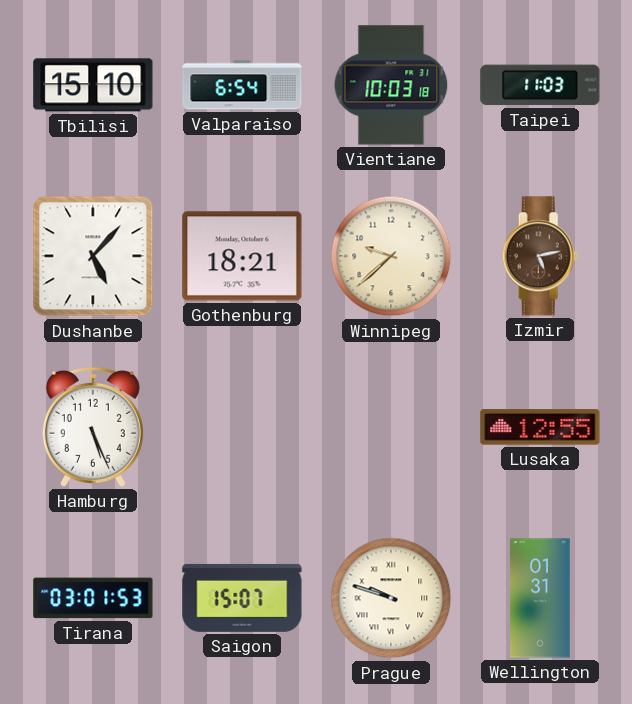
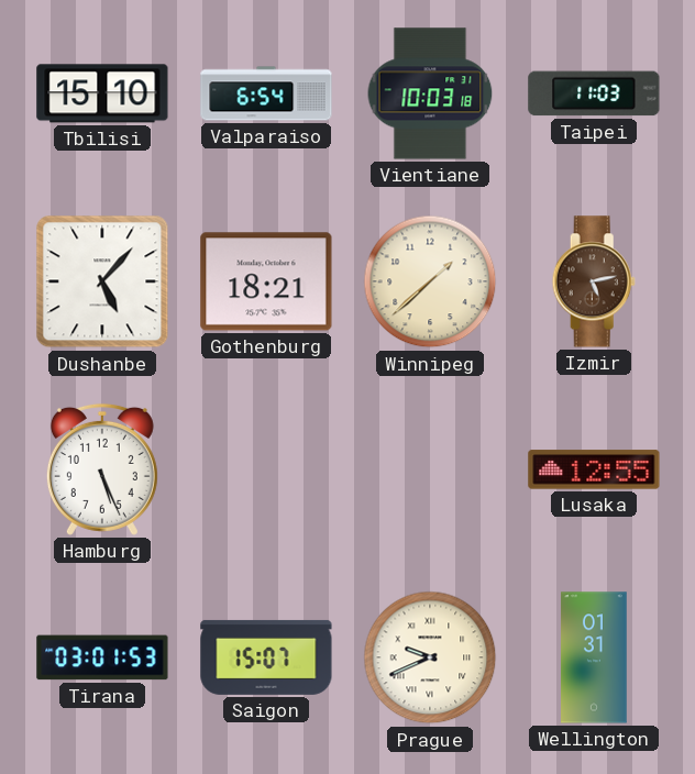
Winnipeg: 9:38 -> 1:38 (430, 281)
Prague: 9:48 -> 9:41 (430, 657)
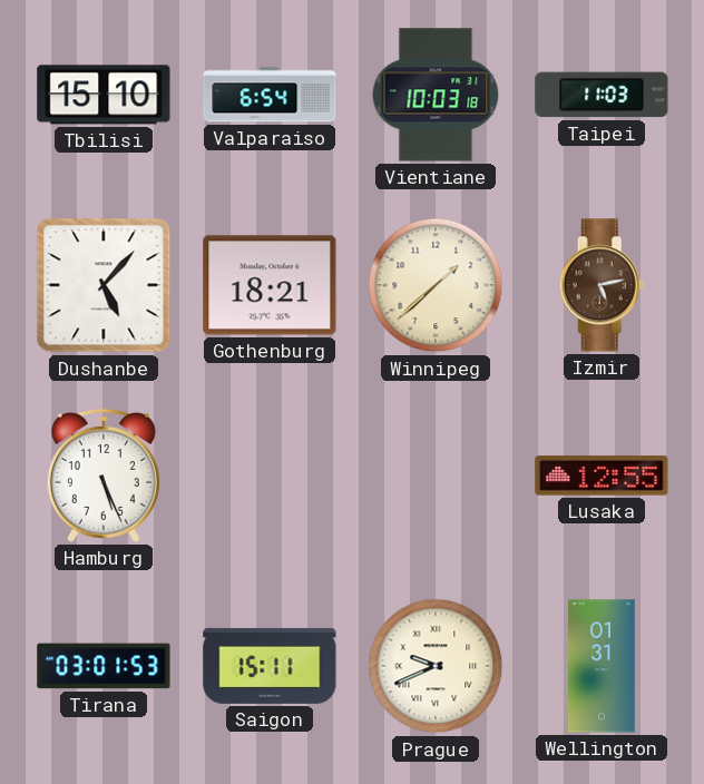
Saigon: 15:07 -> 15:11 (270, 666)
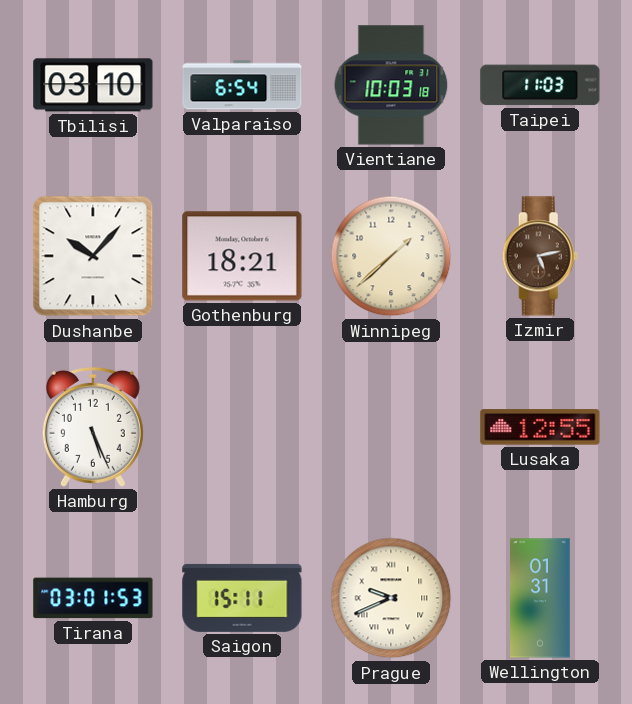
Tbilisi: 15:10 -> 03:10 (93, 85)
Dushanbe: 5:07 -> 10:07 (93, 256)
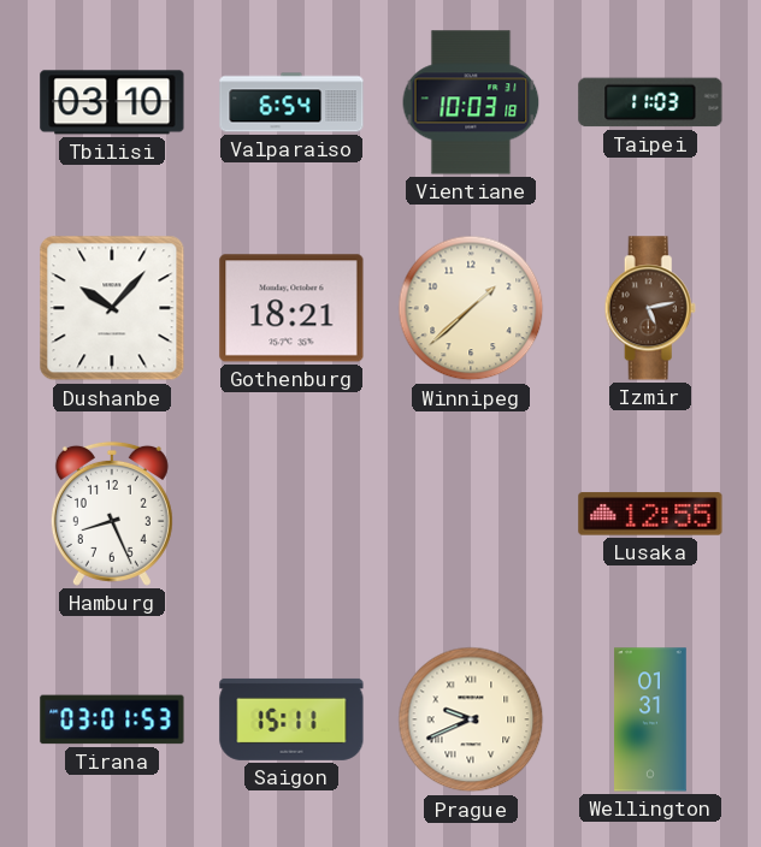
Hamburg: 5:26 -> 8:26 (112, 514)
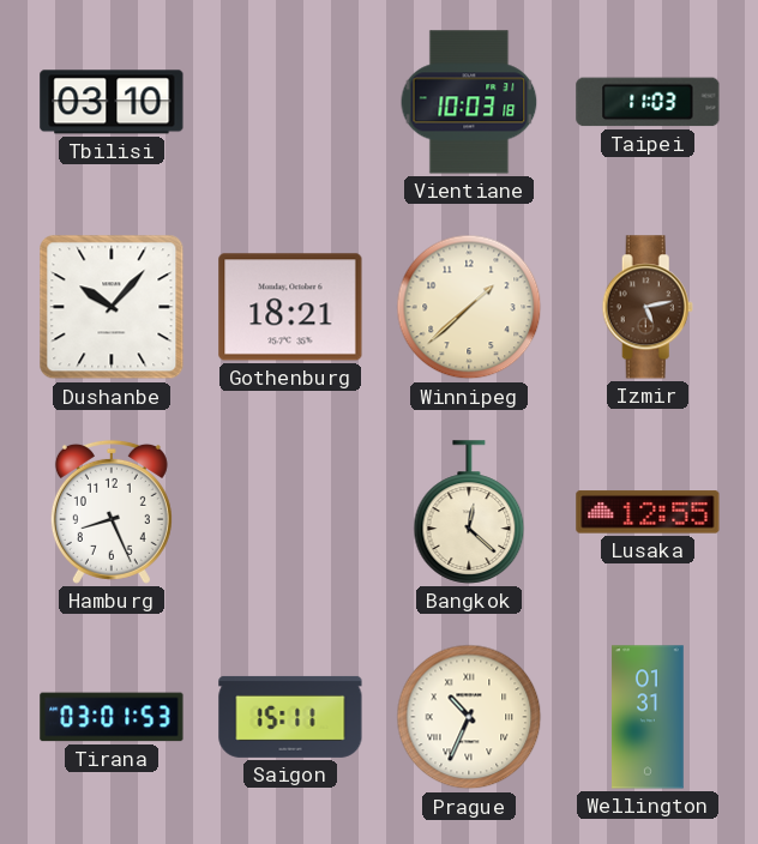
Valparaiso: 6:54 -> none (291, 102)
Bangkok: none -> 12:22 (469, 512)
Prague: 9:41 -> 10:34 (469, 717)
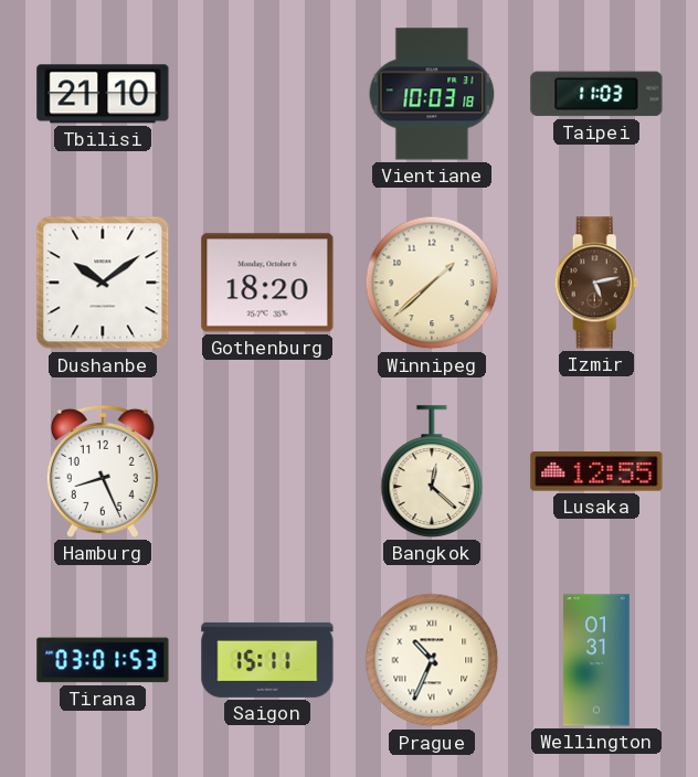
Tbilisi: 03:10 -> 21:10 (103, 94)
Dushanbe: 10:07 -> 10:09 (103, 283)
Gothenburg: 18:21 -> 18:20 (267, 283)
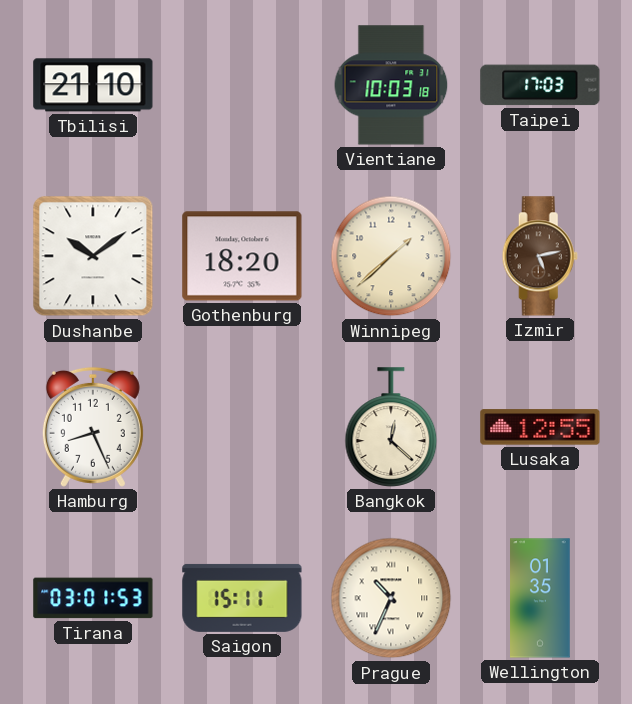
Taipei: 11:03 -> 17:03 (540, 85)
Wellington: 01:31 -> 01:35 (540, 598)
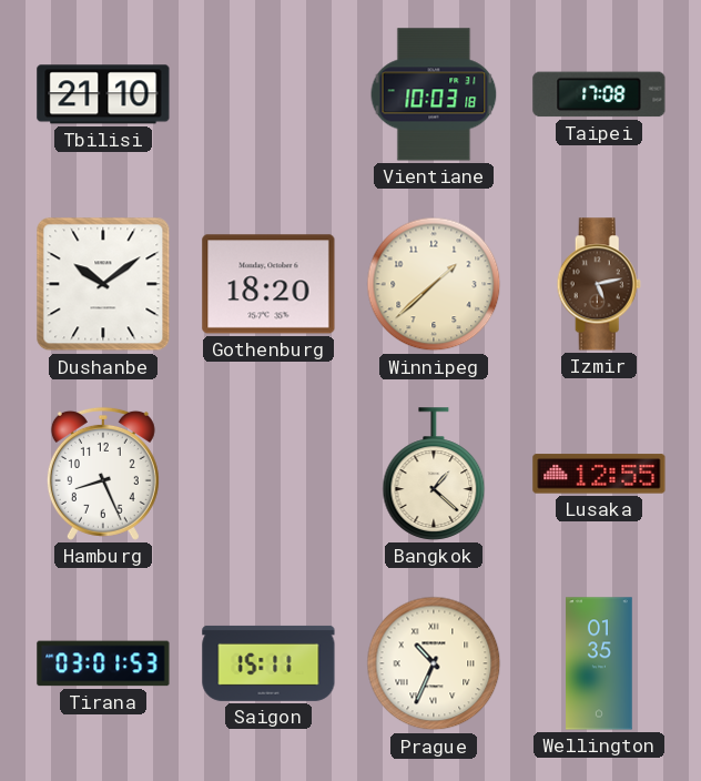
Taipei: 17:03 -> 17:08 (599, 94)
Bangkok: 12:22 -> 1:22 (434, 474)
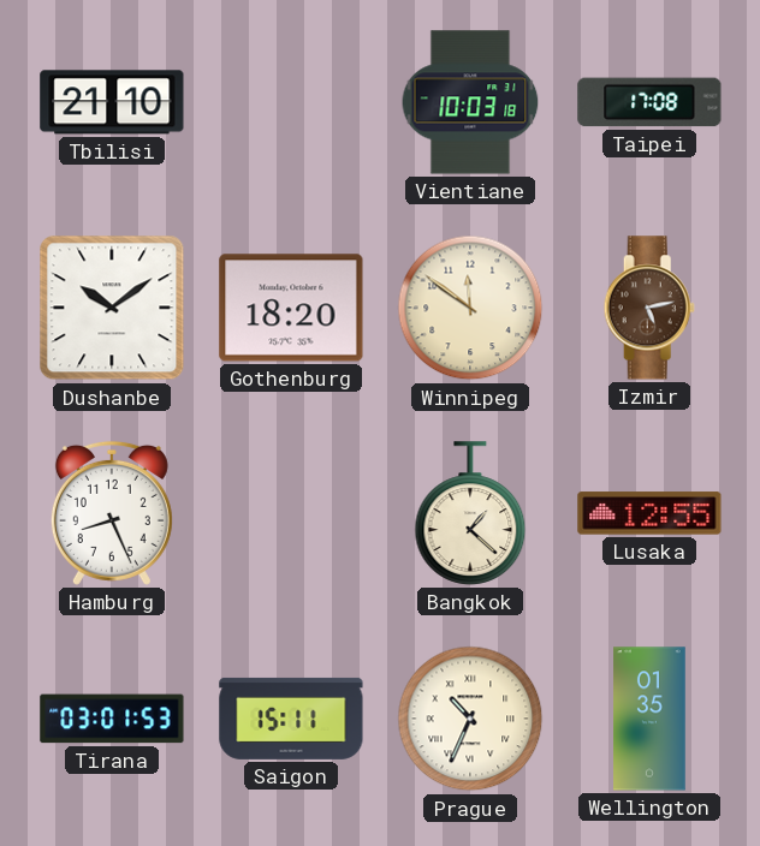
Winnipeg: 1:38 -> 11:51 (470, 308)
